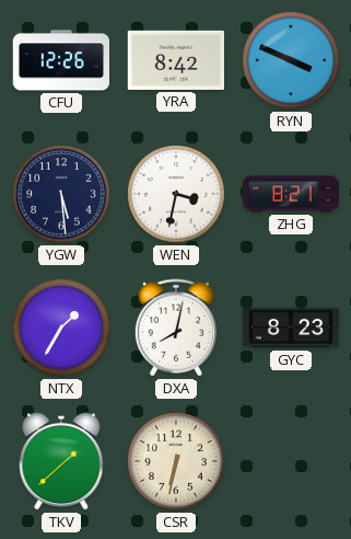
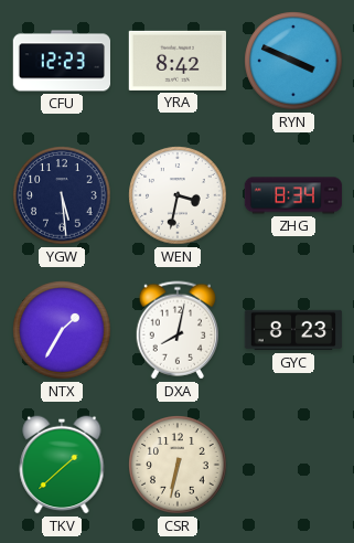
CFU: 12:26 -> 12:23 (61, 61)
ZHG: 8:21 -> 8:34 (293, 195)
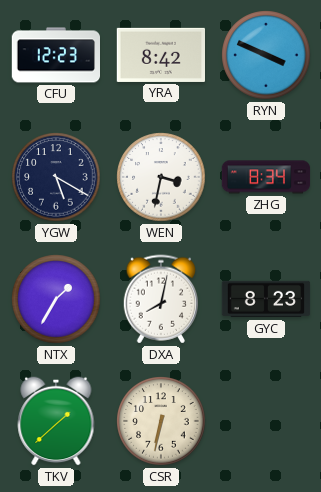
YGW: 5:29 -> 5:20 (56, 177)
